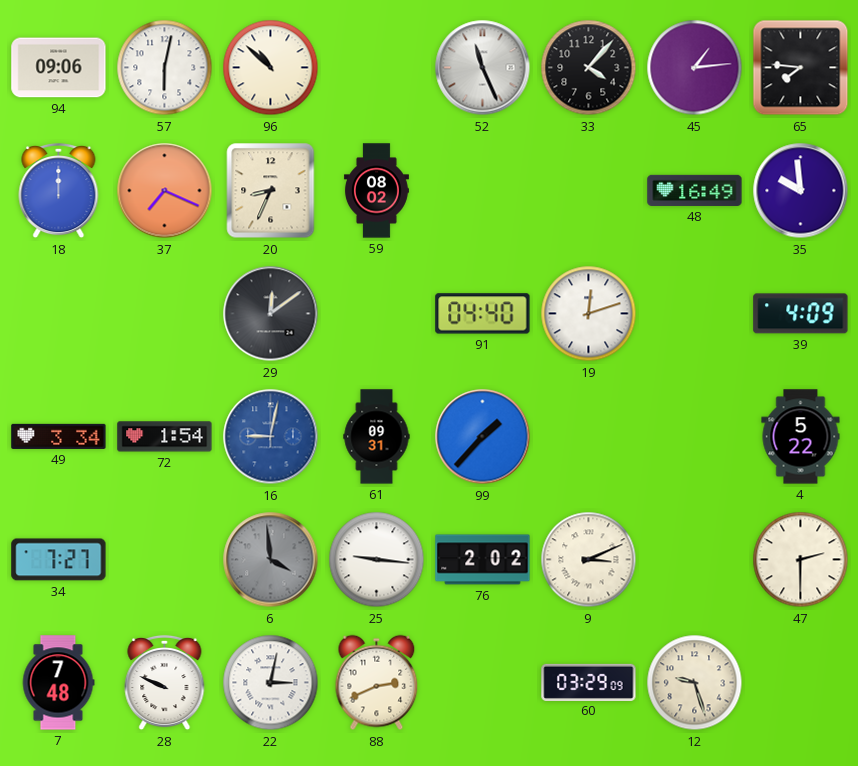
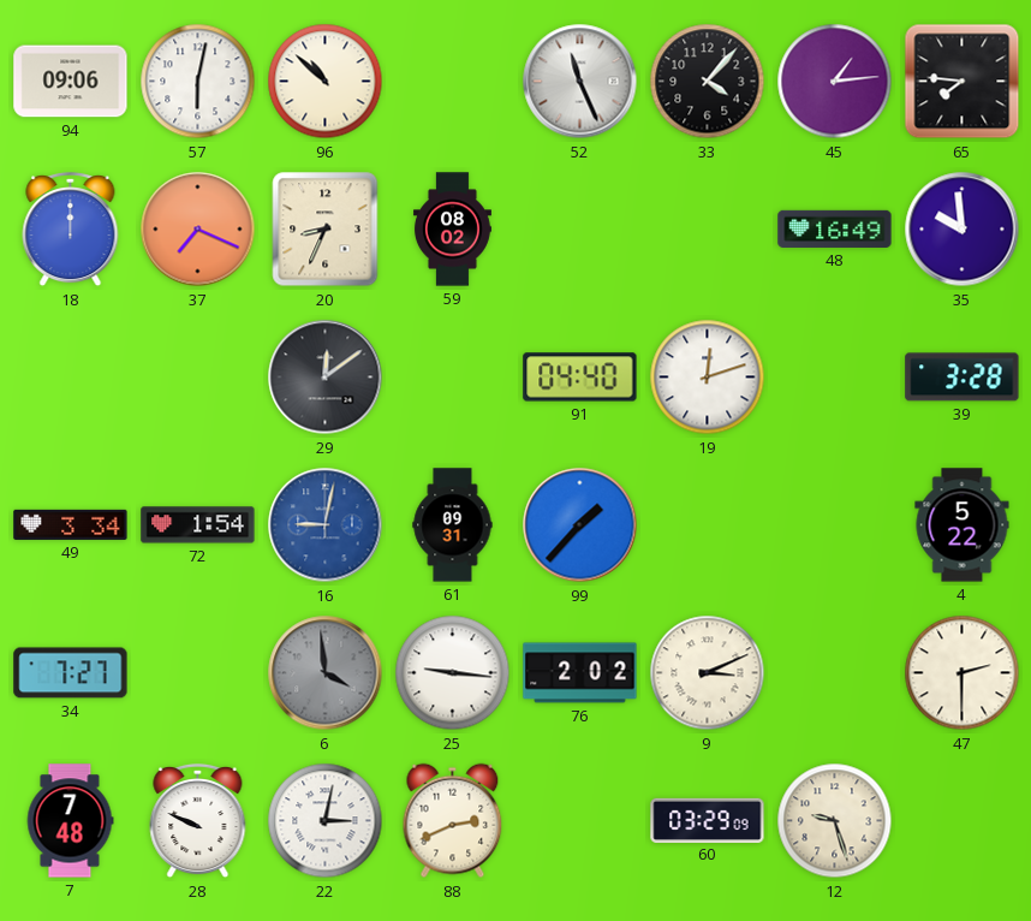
39: 4:09 -> 3:28 (963, 378)
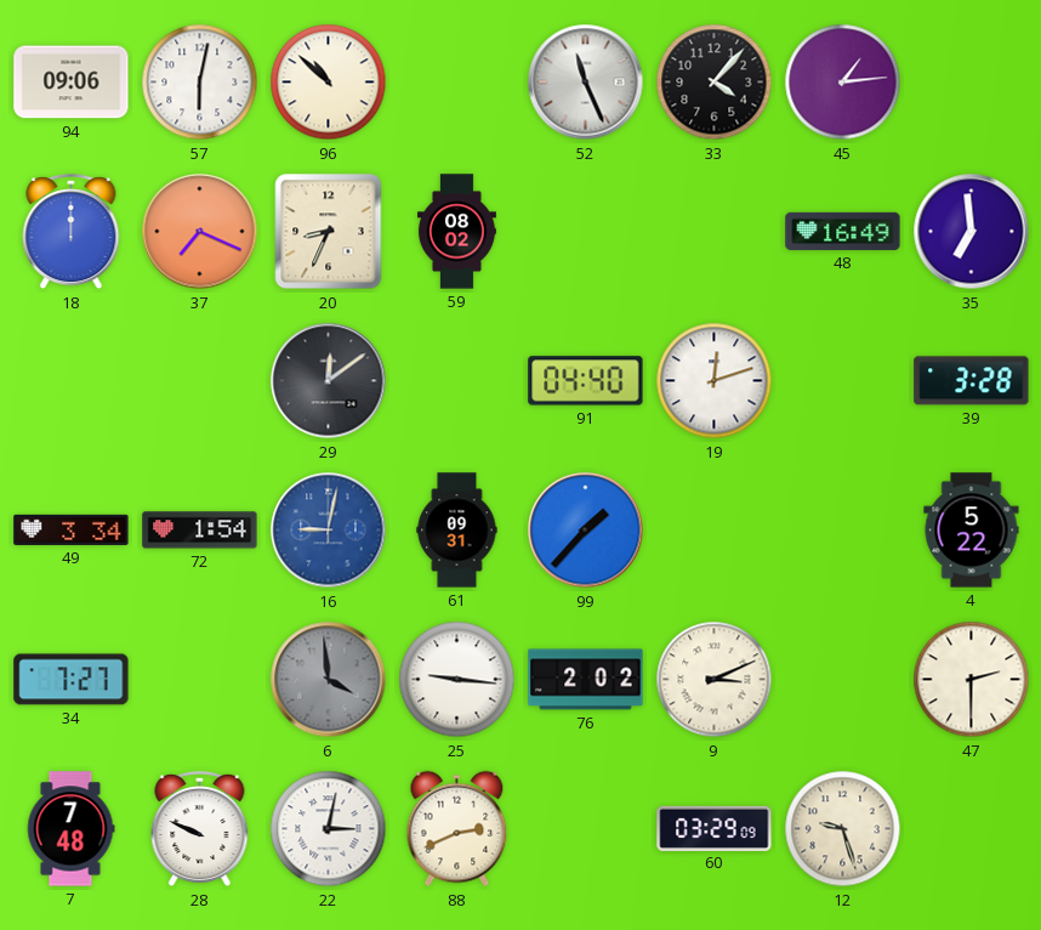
65: 7:46 -> none (963, 82)
35: 9:59 -> 6:59 (972, 232)
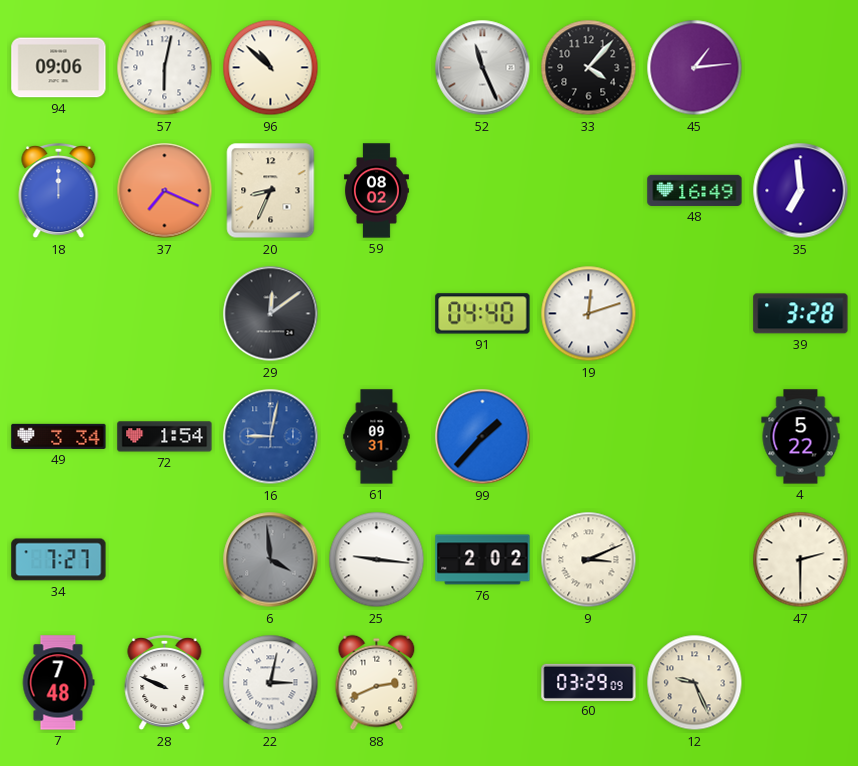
12: 9:27 -> 9:26 (695, 683)
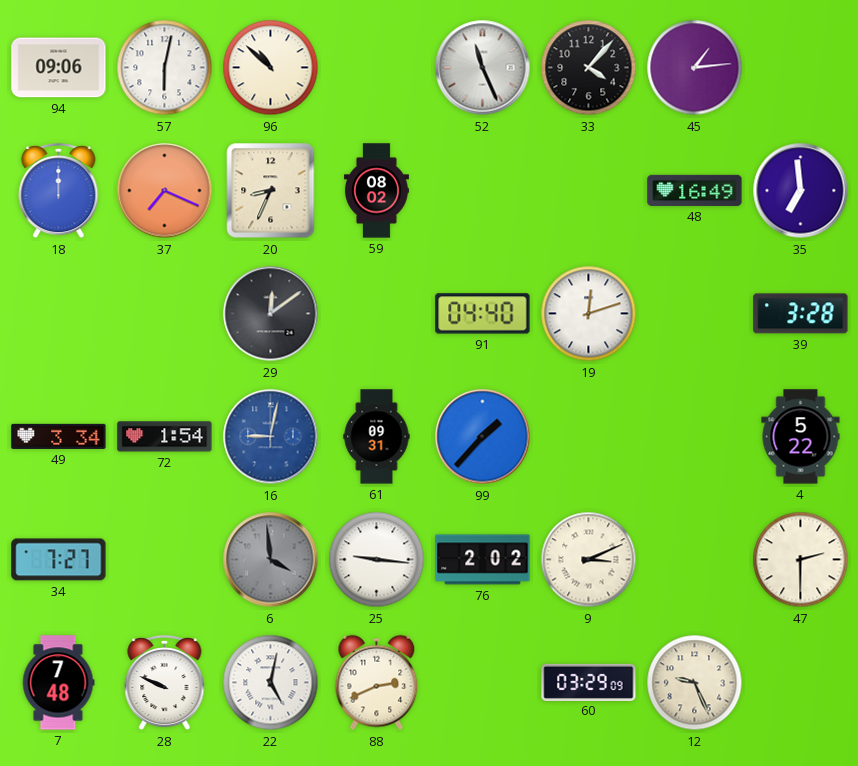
22: 3:02 -> 5:02 (271, 683)
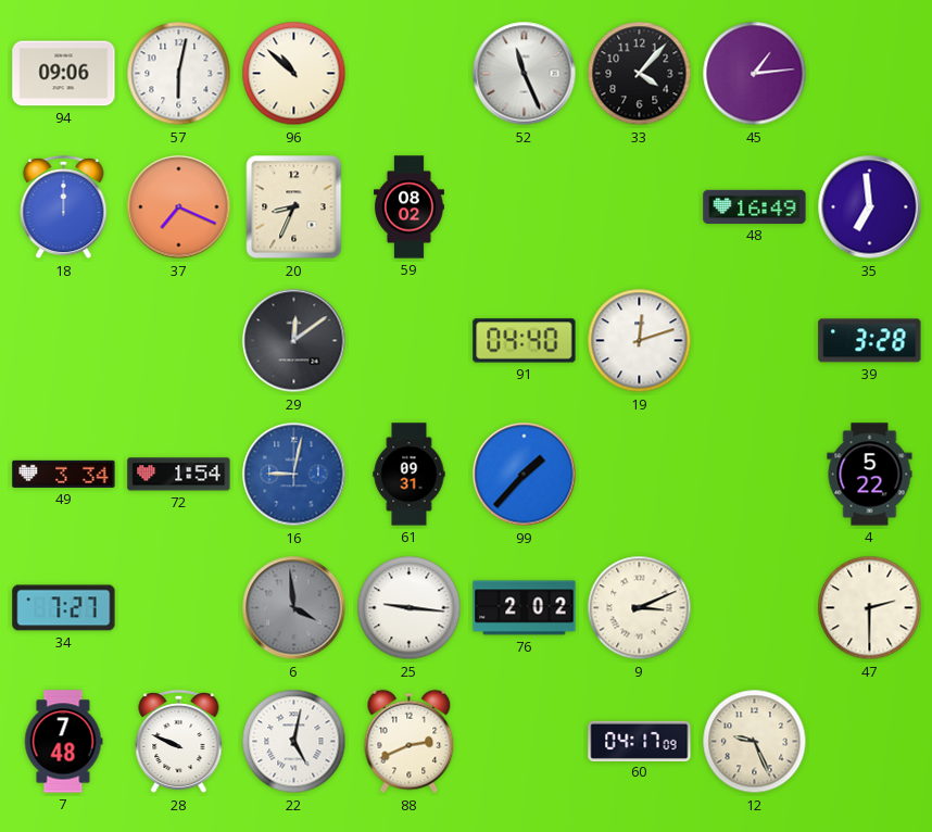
60: 03:29 -> 04:17 (640, 741)
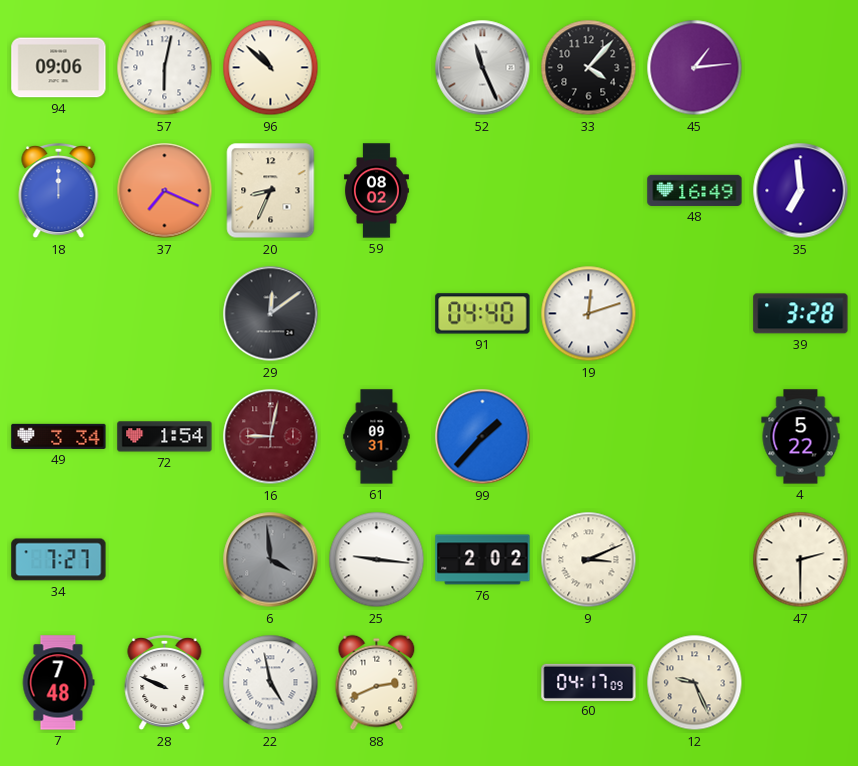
16 dial: blue -> burgundy (271, 437)
22: 5:02 -> 4:58 (271, 683)
